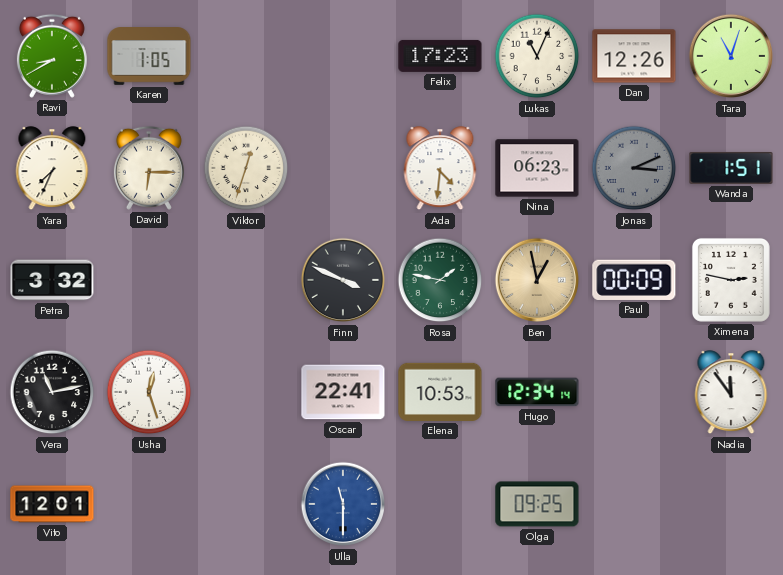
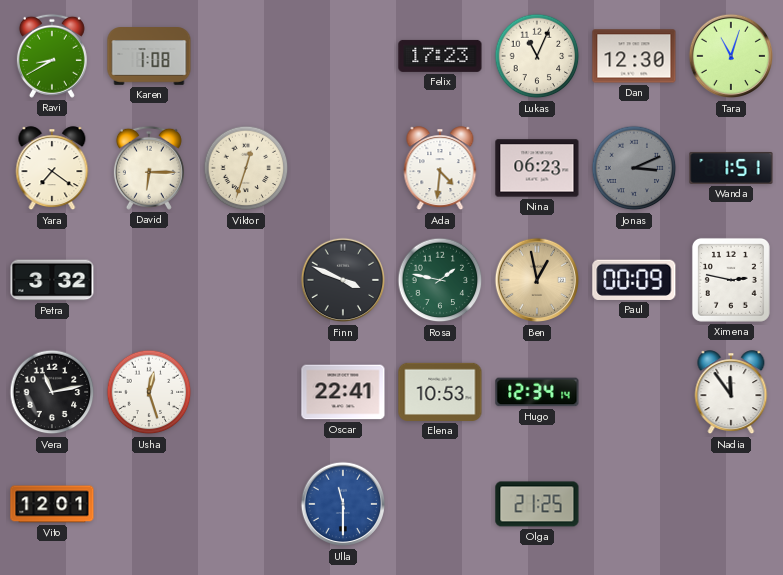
Karen: 1:05 -> 1:08 (149, 56)
Dan: 12:26 -> 12:30 (634, 56)
Yara: 7:34 -> 7:21 (52, 169)
Olga: 09:25 -> 21:25 (537, 504)
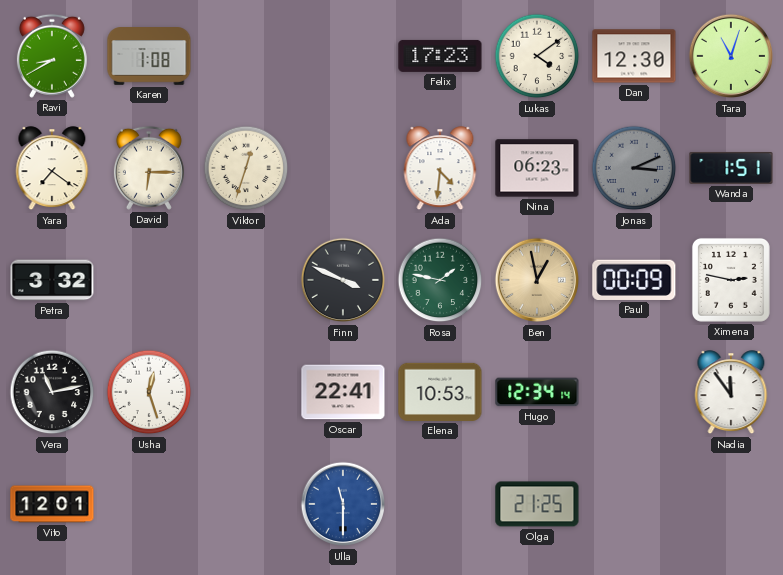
Lukas: 11:04 -> 4:09 (537, 56)
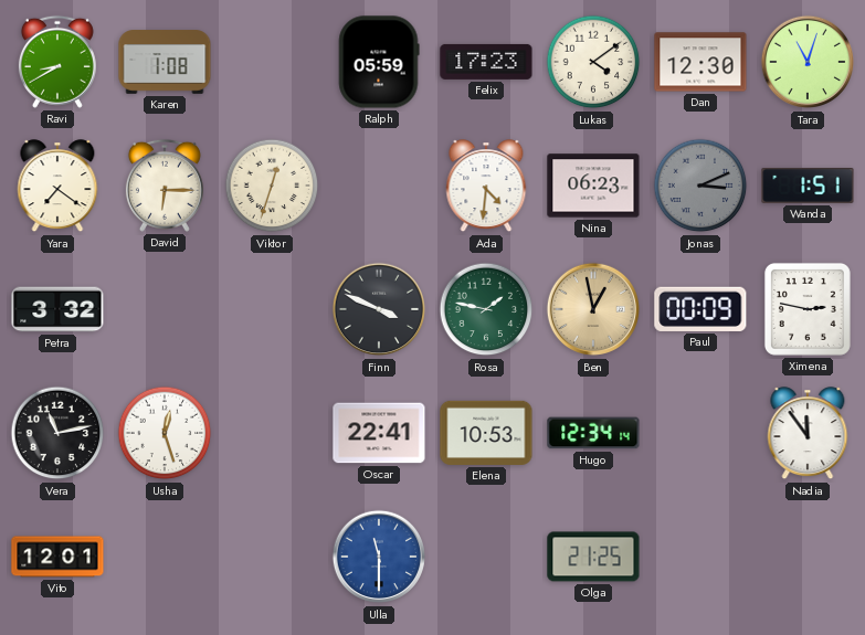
Ralph: none -> 05:59 (379, 62)
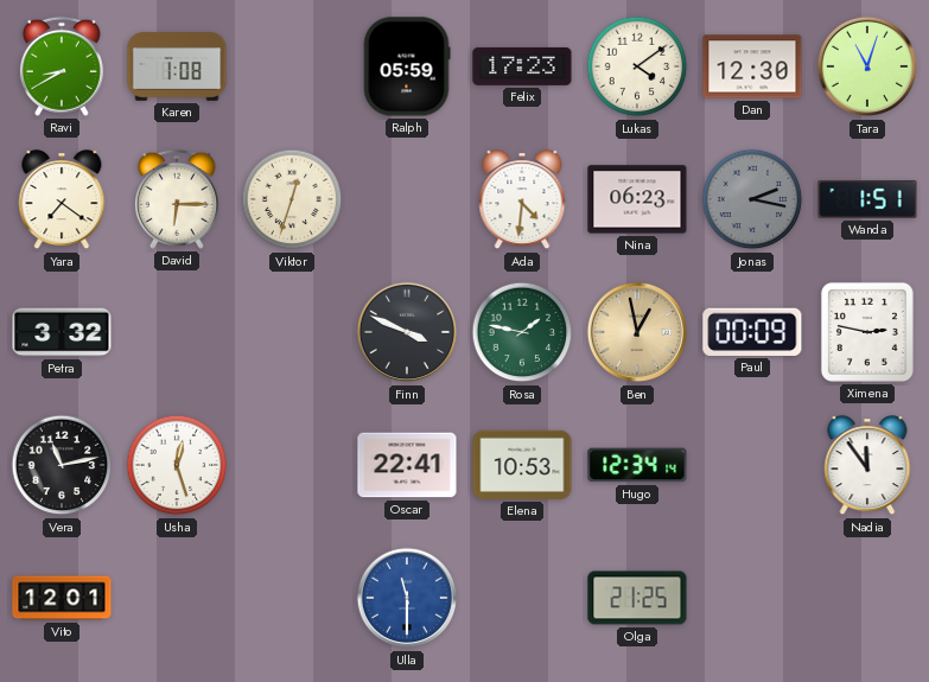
Jonas: 3:11 -> 2:17 (752, 199)
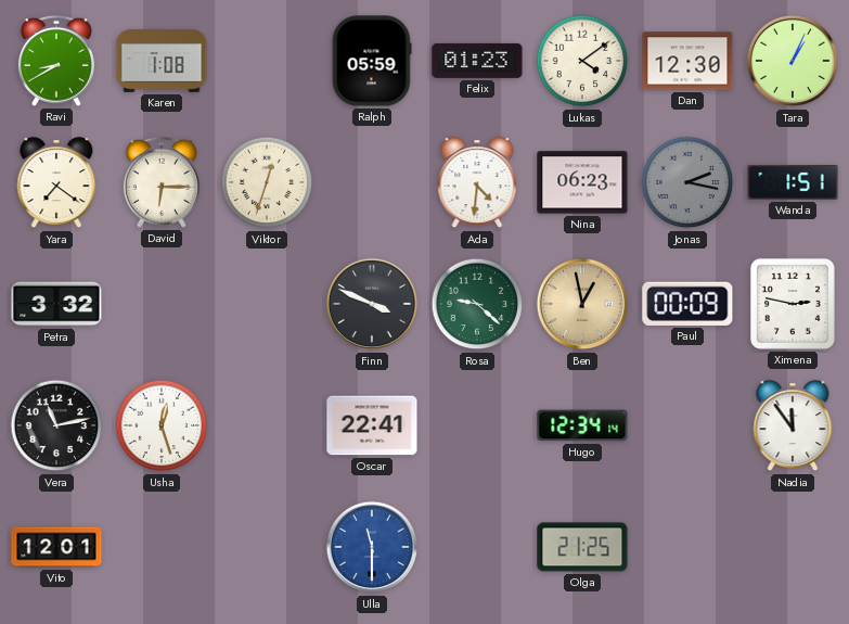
Felix: 17:23 -> 01:23 (477, 61)
Tara: 11:03 -> 1:04 (793, 61)
Rosa: 1:47 -> 9:22 (477, 304)
Elena: 10:53 -> none (522, 465)
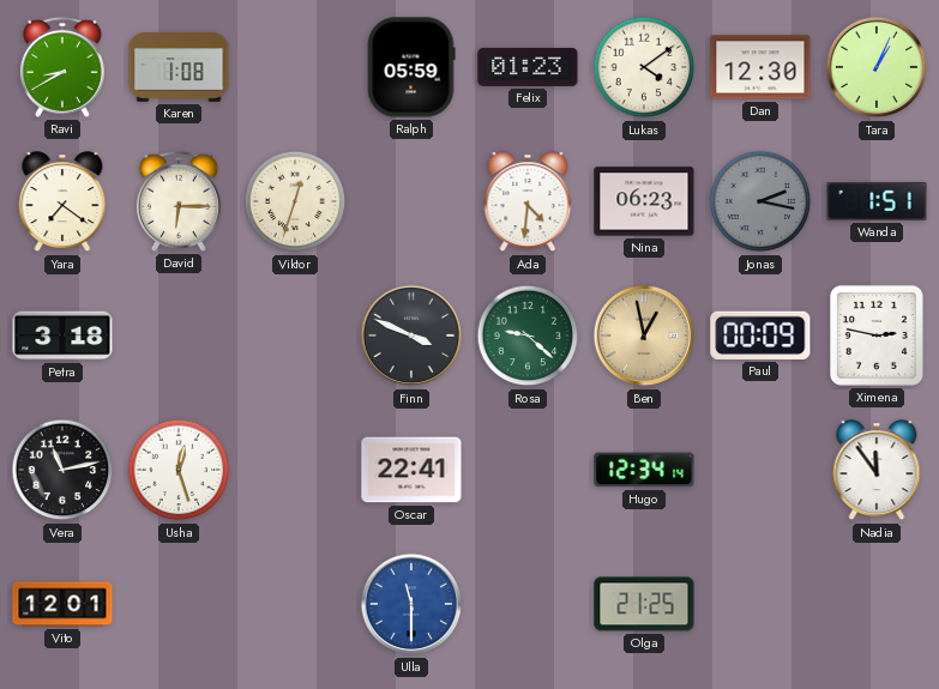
Petra: 3:32 -> 3:18 (62, 336)
